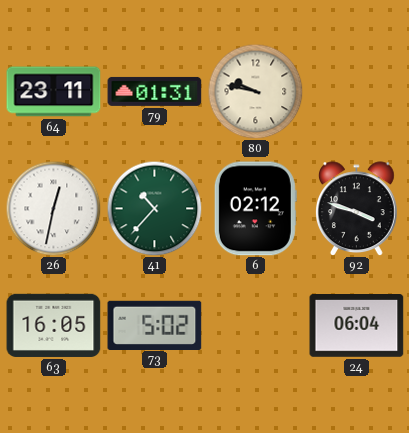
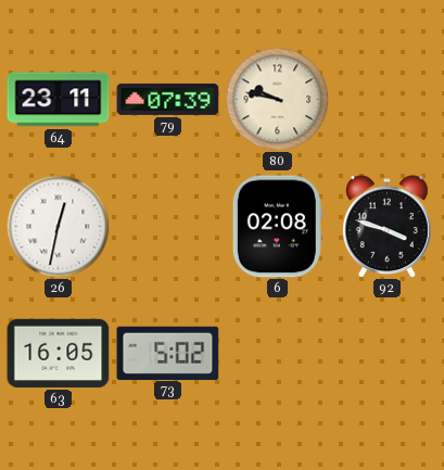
79: 01:31 -> 07:39 (168, 99)
41: 10:37 -> none (154, 208)
6: 02:12 -> 02:08 (277, 227)
24: 06:04 -> none (357, 326)
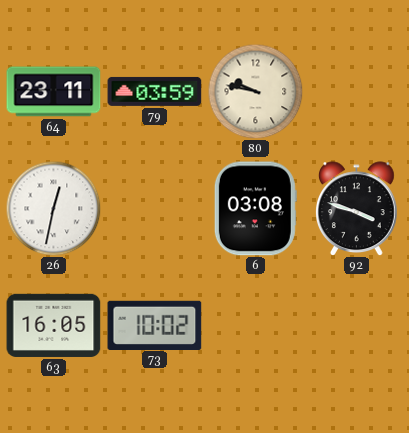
79: 07:39 -> 03:59 (155, 91)
6: 02:08 -> 03:08 (255, 209)
73: 5:02 -> 10:02 (155, 325)
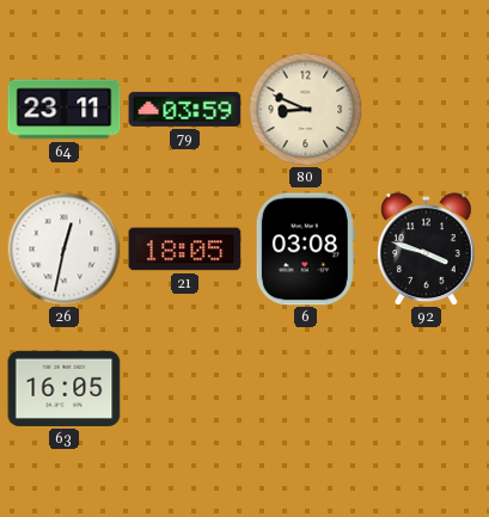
80: 9:47 -> 8:49 (305, 109)
21: none -> 18:05 (185, 250)
73: 10:02 -> none (155, 325)
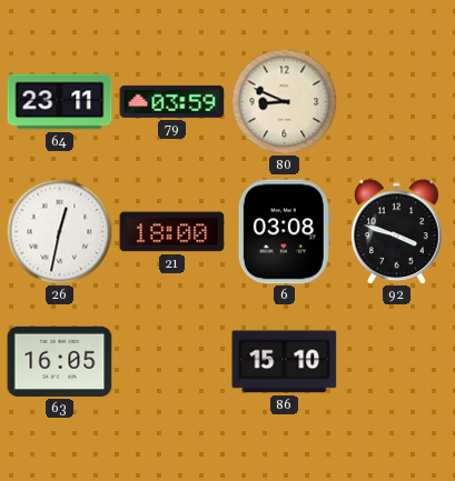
21: 18:05 -> 18:00 (172, 232)
86: none -> 15:10 (285, 362)
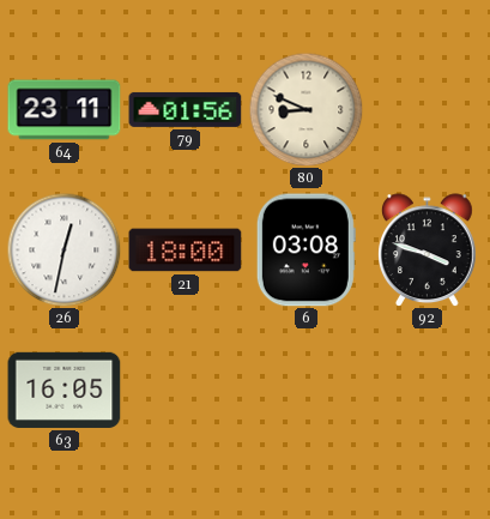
79: 03:59 -> 01:56 (186, 109)
86: 15:10 -> none (285, 362)
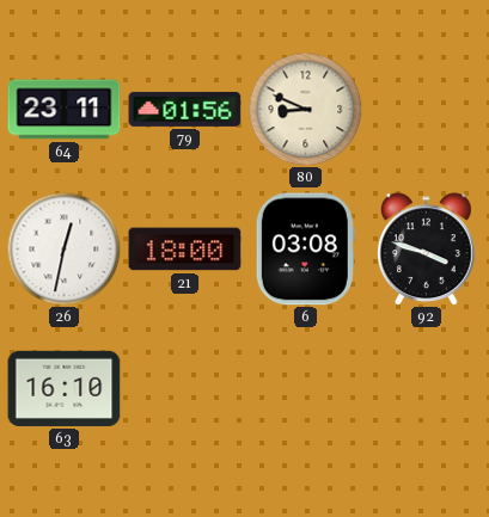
63: 16:05 -> 16:10 (65, 388)
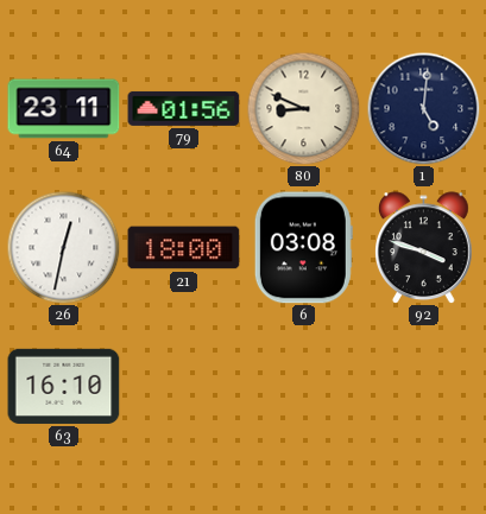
1: none -> 5:01 (423, 108)
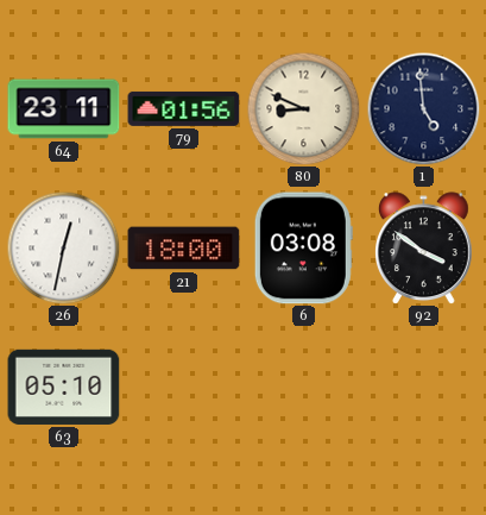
1: 5:01 -> 4:59 (423, 108)
92: 3:48 -> 3:51 (424, 249)
63: 16:10 -> 05:10 (64, 387)
